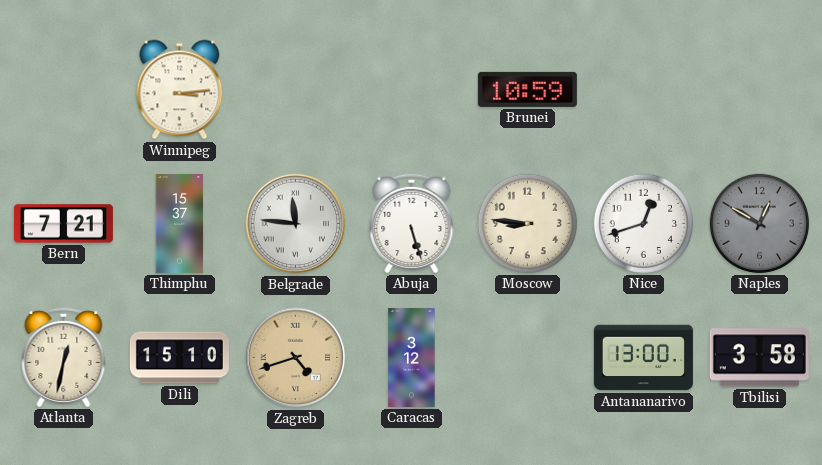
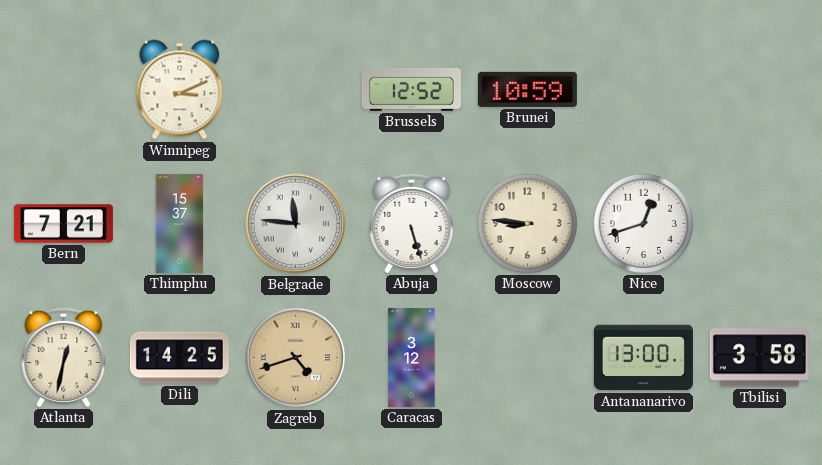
Winnipeg: 3:14 -> 3:11 (180, 90)
Brussels: none -> 12:52 (411, 89)
Naples: 12:50 -> none (759, 223)
Dili: 15:10 -> 14:25 (179, 358)
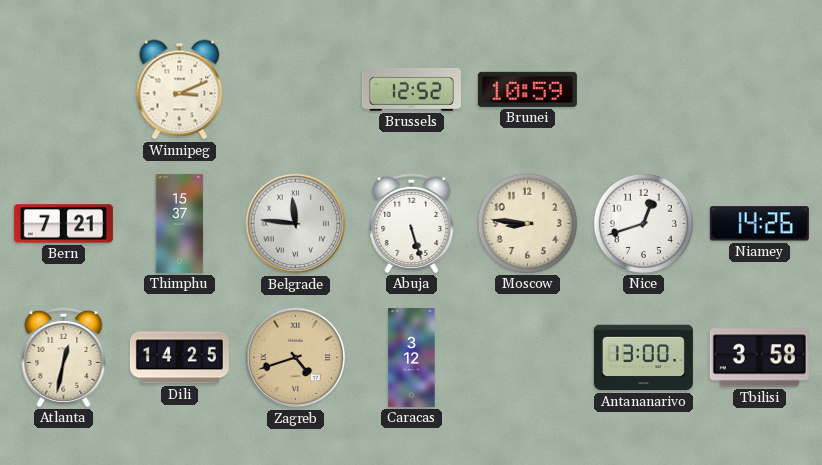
Niamey: none -> 14:26 (759, 224)
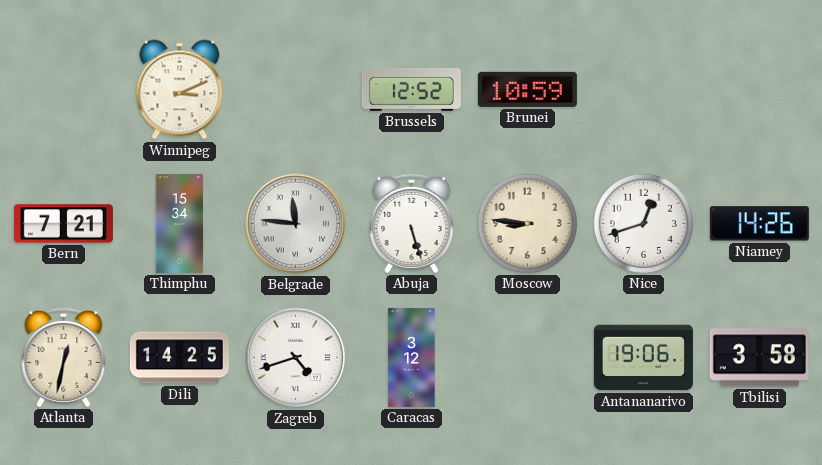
Thimphu: 15:37 -> 15:34 (180, 223)
Zagreb dial: champagne -> white (296, 358)
Antananarivo: 13:00 -> 19:06 (643, 358)
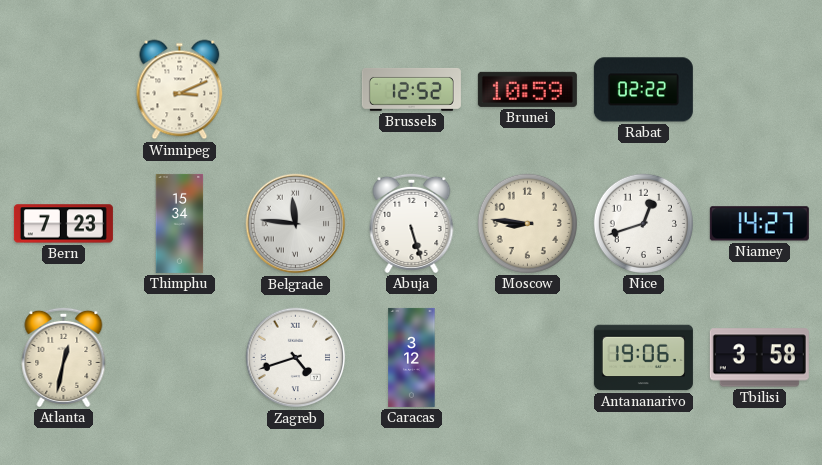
Rabat: none -> 02:22 (643, 90)
Bern: 7:21 -> 7:23 (63, 224)
Niamey: 14:26 -> 14:27 (759, 224)
Dili: 14:25 -> none (179, 358)
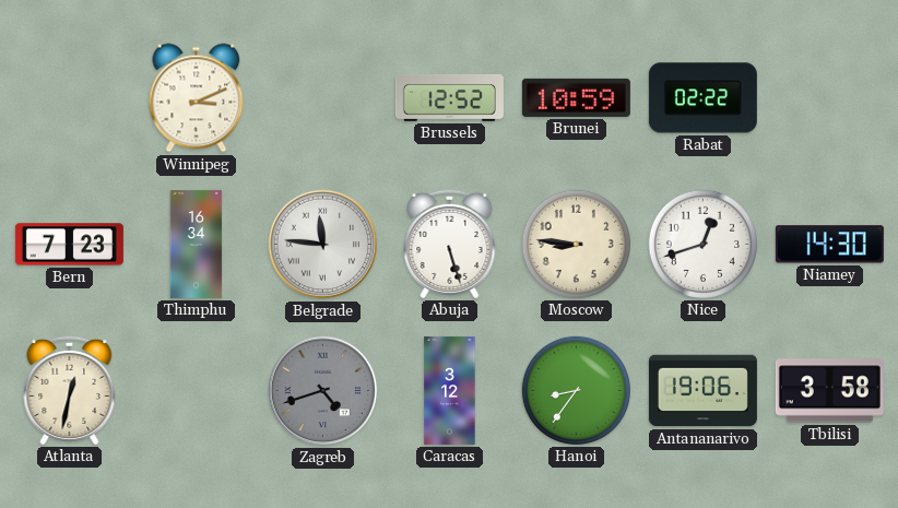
Thimphu: 15:34 -> 16:34 (197, 244)
Niamey: 14:27 -> 14:30 (829, 245)
Zagreb dial: white -> grey (323, 391)
Hanoi: none -> 8:36 (576, 390)
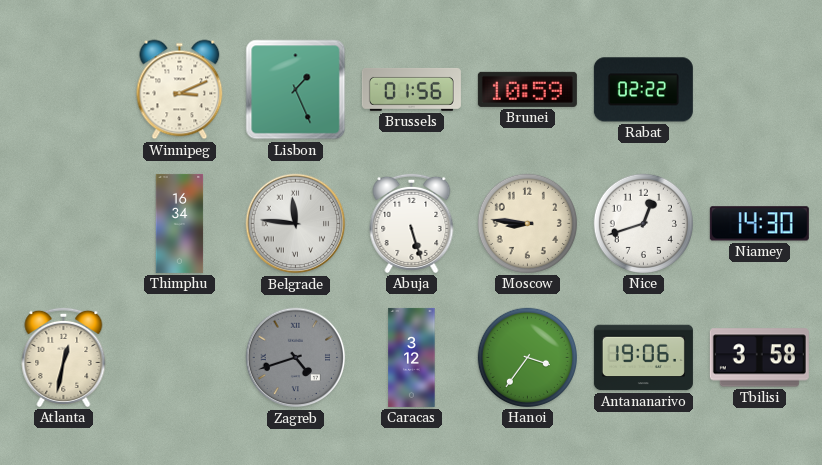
Lisbon: none -> 1:26 (296, 90)
Brussels: 12:52 -> 01:56 (411, 89)
Bern: 7:23 -> none (69, 245)
Hanoi: 8:36 -> 3:36 (527, 357)
